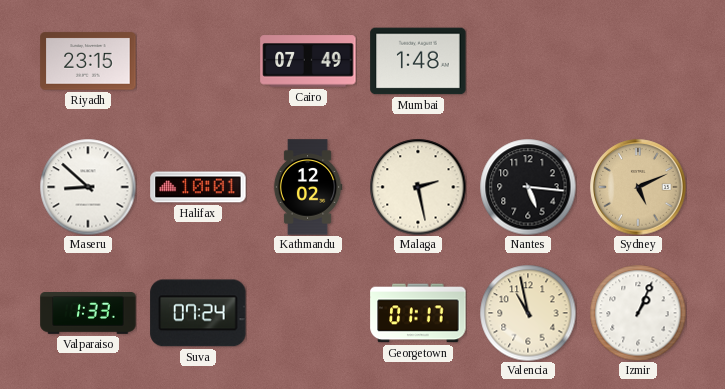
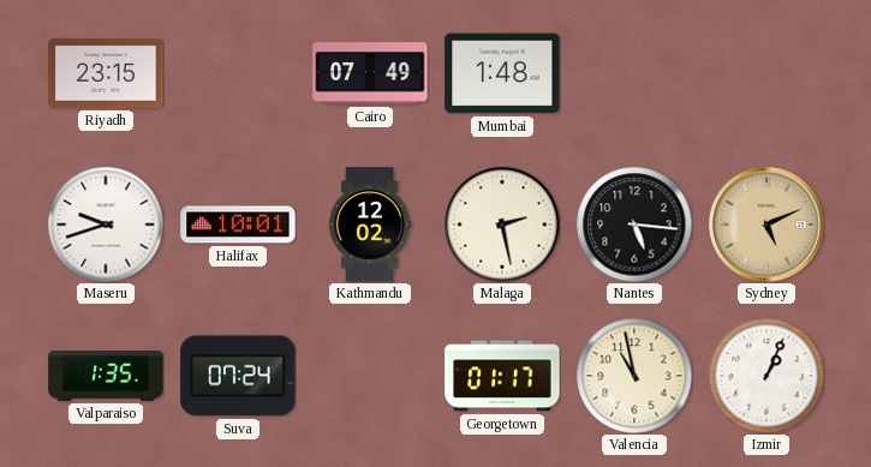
Maseru: 8:52 -> 9:42 (106, 224)
Valparaiso: 1:33 -> 1:35 (106, 377)
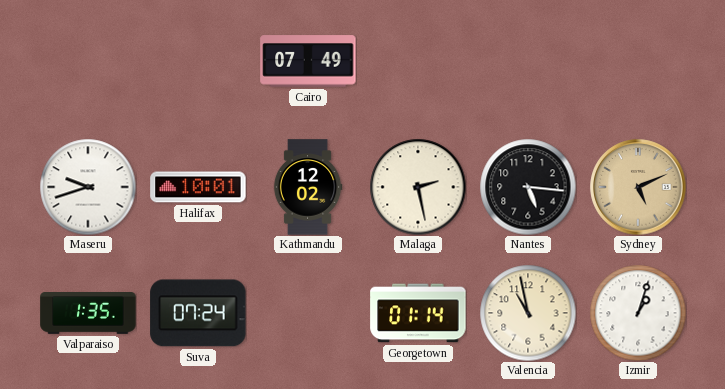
Riyadh: 23:15 -> none (106, 73)
Mumbai: 1:48 -> none (502, 73)
Georgetown: 01:17 -> 01:14 (418, 313)
Izmir: 1:04 -> 1:03 (638, 313)
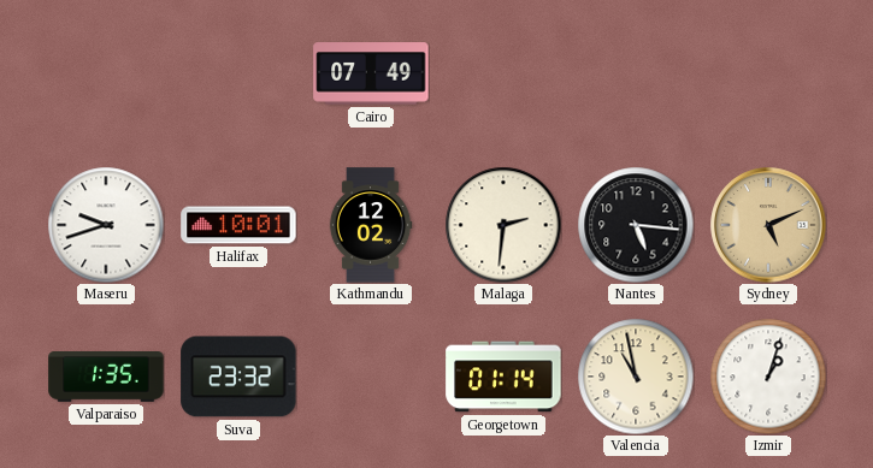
Malaga: 2:28 -> 2:31 (503, 225)
Suva: 07:24 -> 23:32 (238, 377)
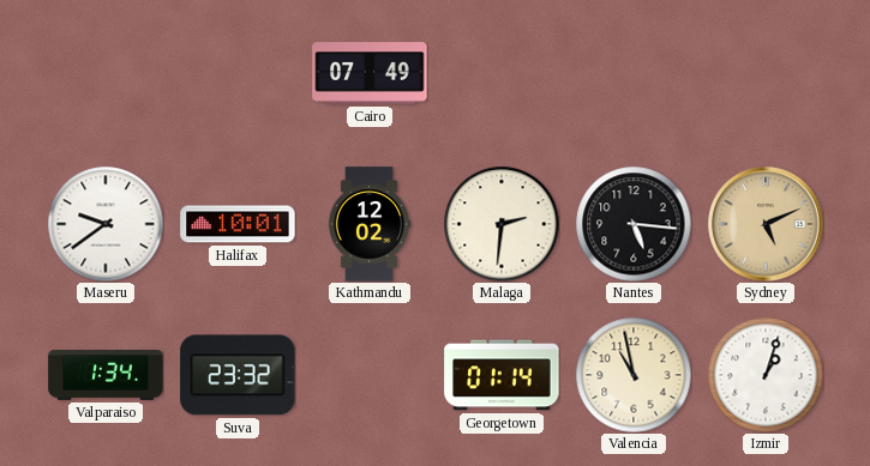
Maseru: 9:42 -> 9:39 (106, 224)
Valparaiso: 1:35 -> 1:34 (106, 376)
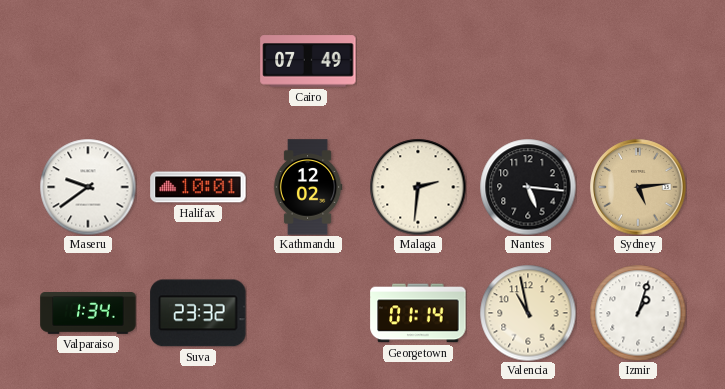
Sydney: 5:11 -> 5:14 (638, 187)
